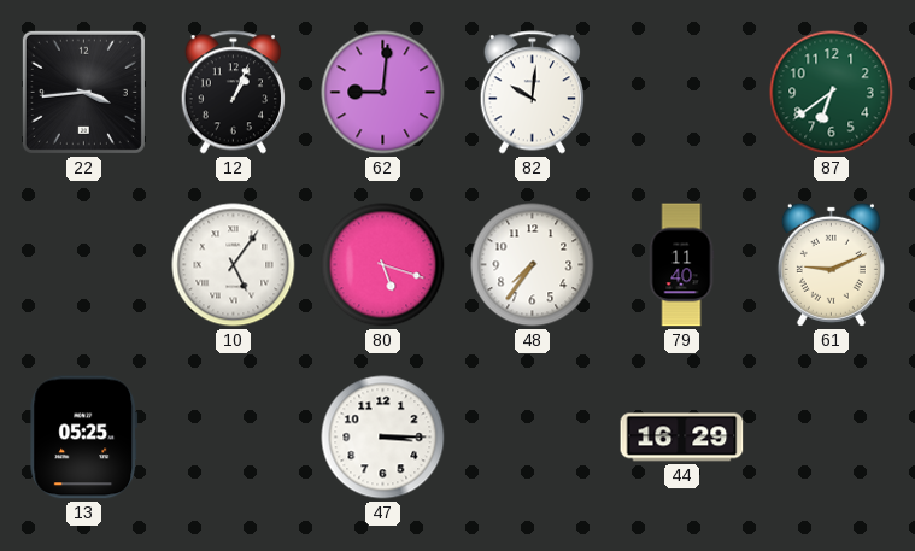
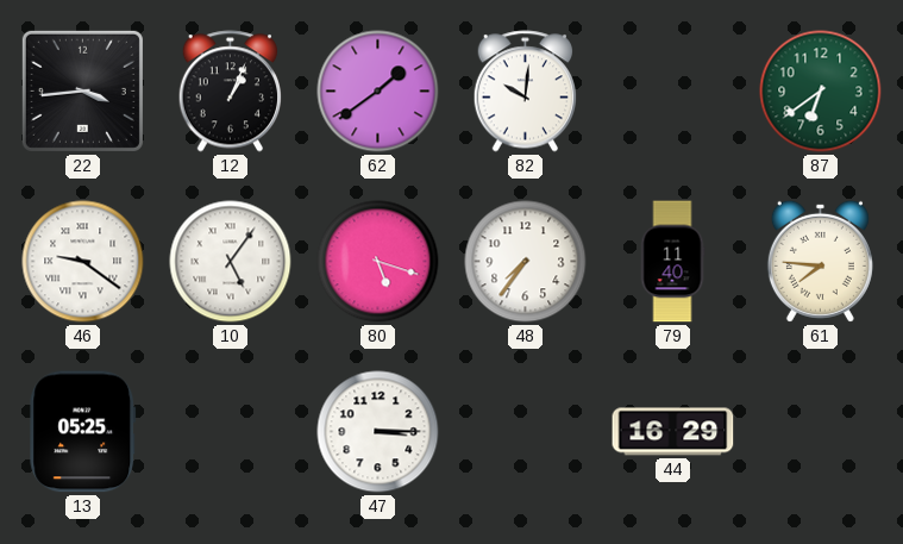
62: 9:01 -> 1:39 (378, 92)
46: none -> 9:21 (83, 262)
61: 9:11 -> 7:46 (820, 261)
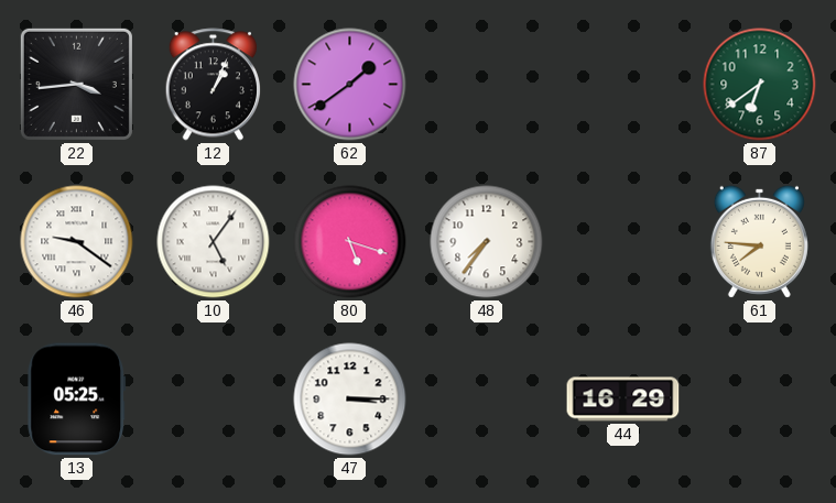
82: 10:01 -> none (525, 92)
79: 11:40 -> none (672, 262)
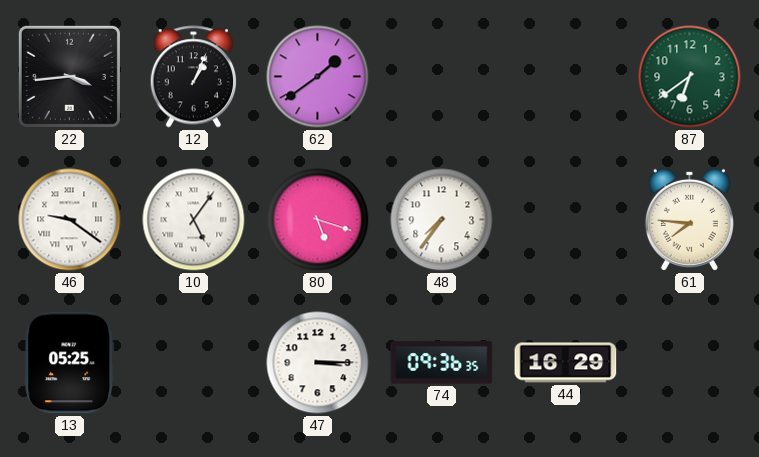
74: none -> 09:36 (442, 363)
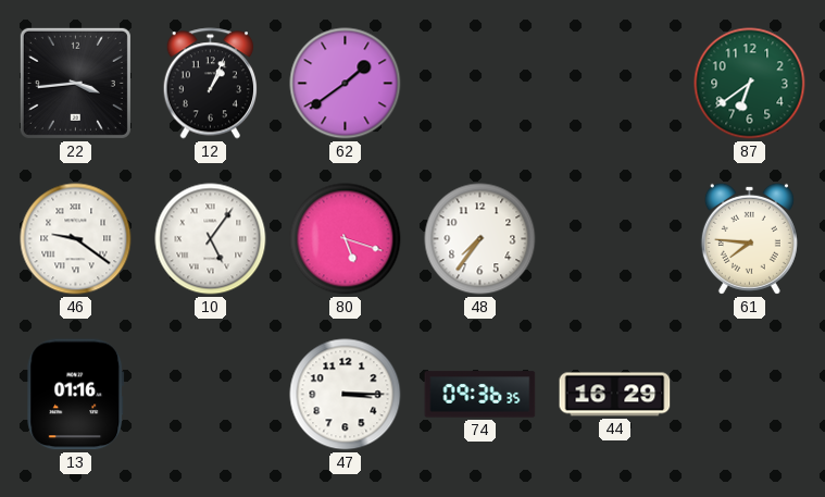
13: 05:25 -> 01:16 (76, 395)
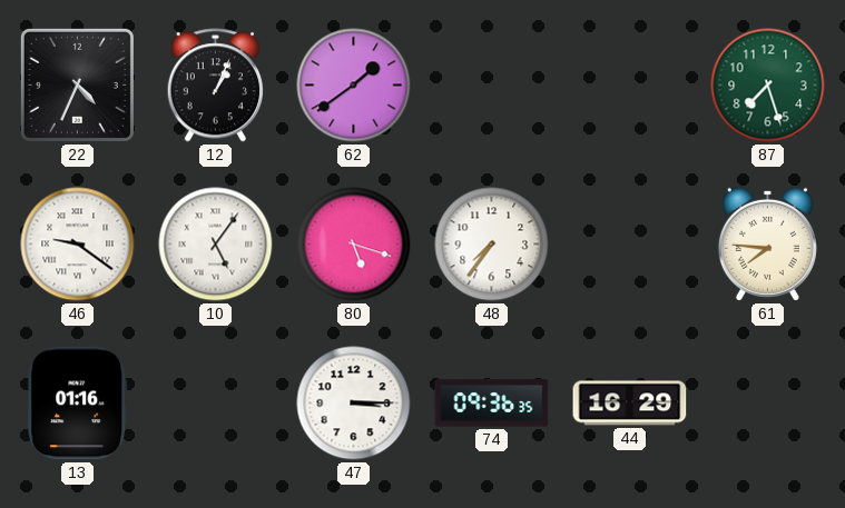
22: 3:44 -> 4:34 (77, 84)
87: 6:39 -> 7:27 (768, 86)
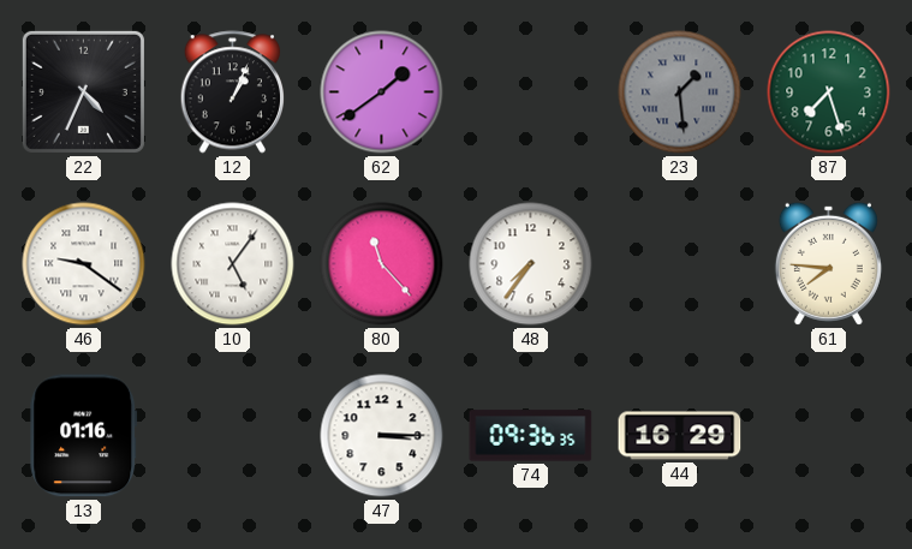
23: none -> 1:29 (680, 93)
80: 5:18 -> 11:23 (382, 264)
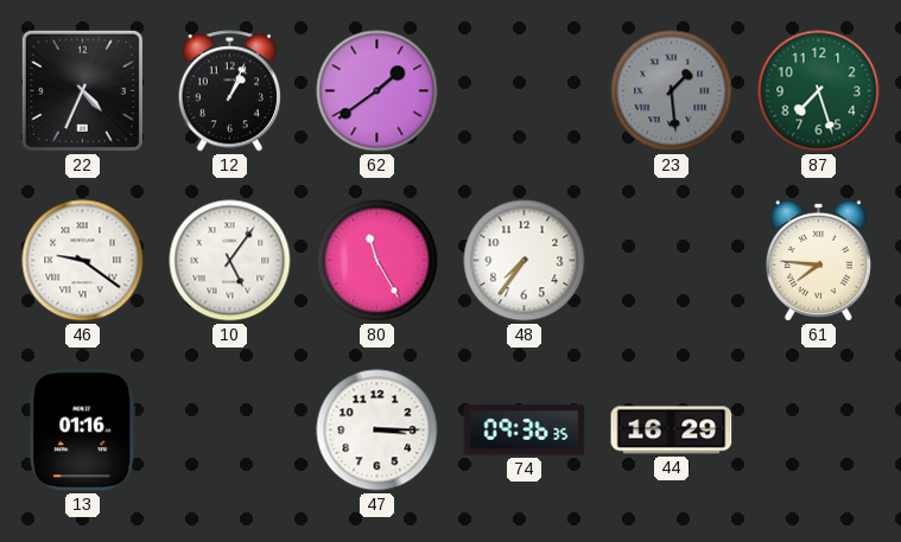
80: 11:23 -> 11:25 (377, 261)
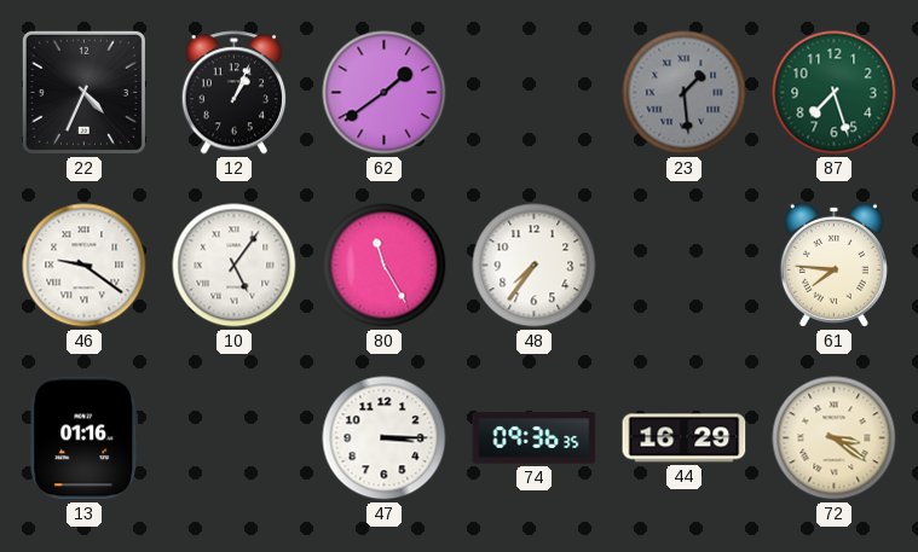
72: none -> 3:21 (835, 438)
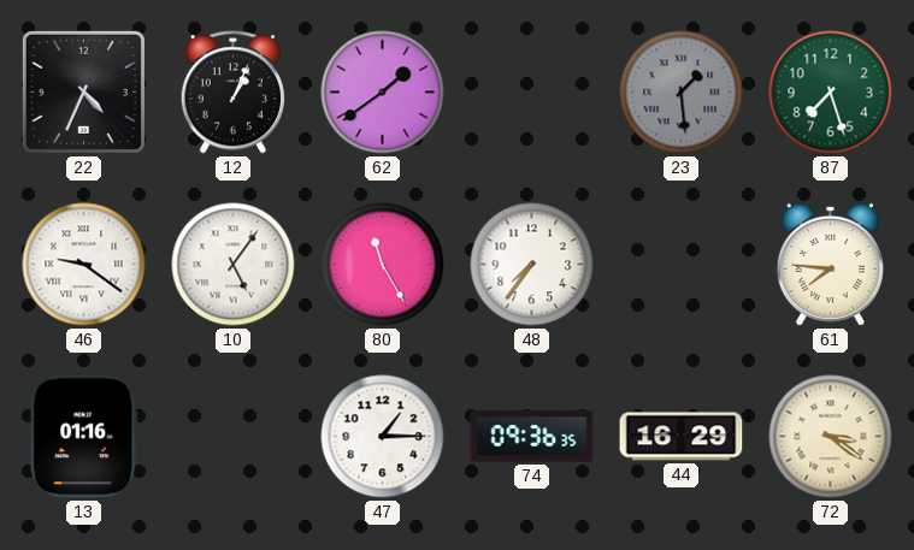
47: 3:15 -> 1:15 (383, 437)
